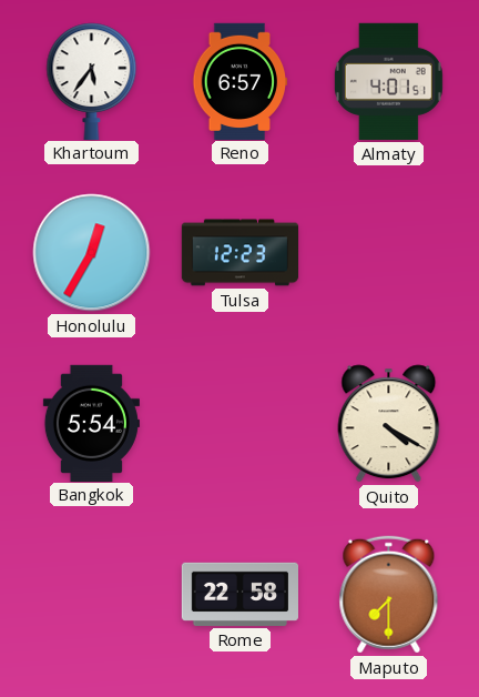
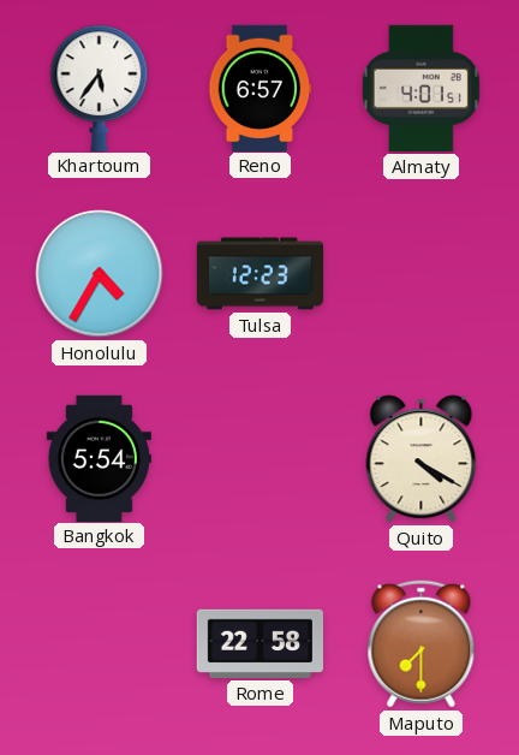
Honolulu: 12:35 -> 4:35 (100, 274)
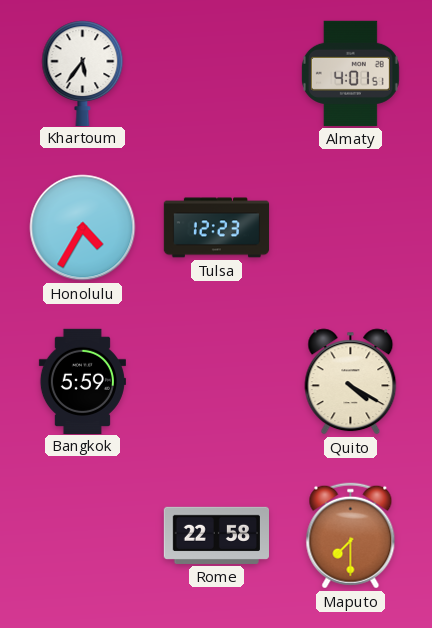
Reno: 6:57 -> none (261, 88)
Bangkok: 5:54 -> 5:59 (82, 381)
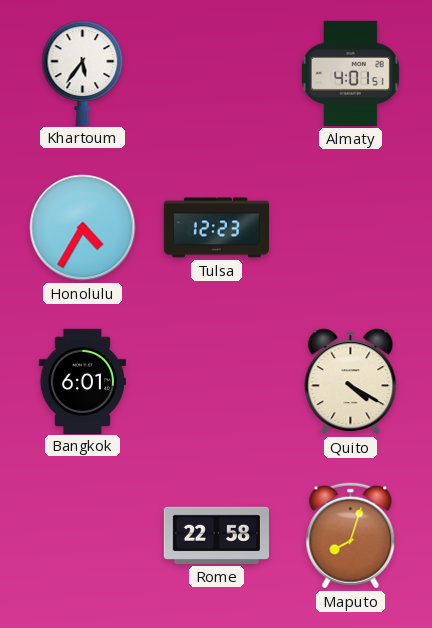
Bangkok: 5:59 -> 6:01 (82, 381)
Maputo: 7:30 -> 8:03 (351, 536)
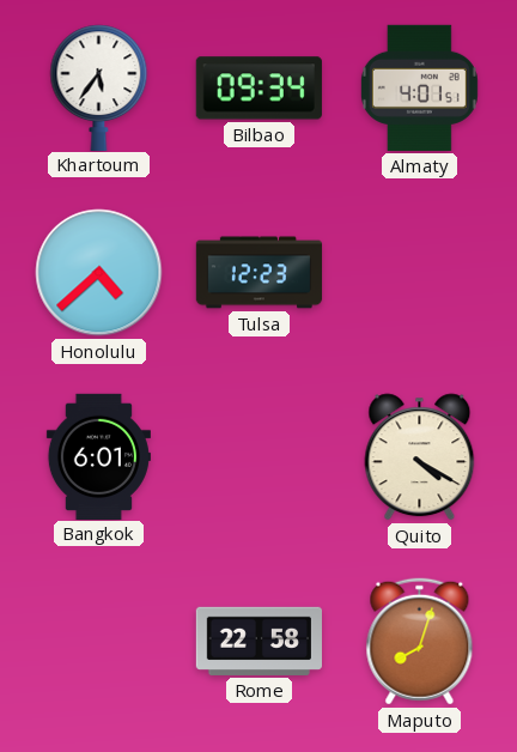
Bilbao: none -> 09:34 (258, 89)
Honolulu: 4:35 -> 4:38 (99, 273)
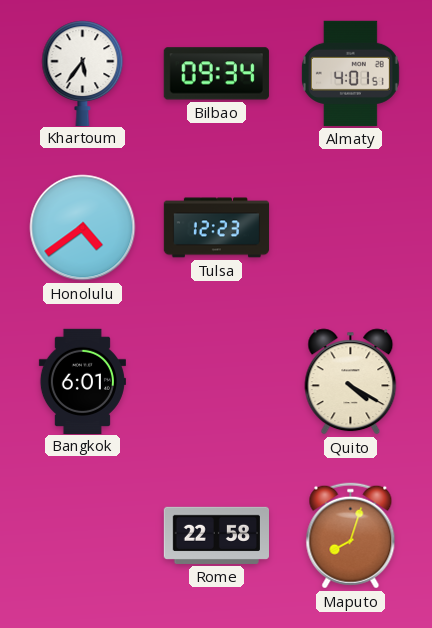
Honolulu: 4:38 -> 4:39 (83, 228)
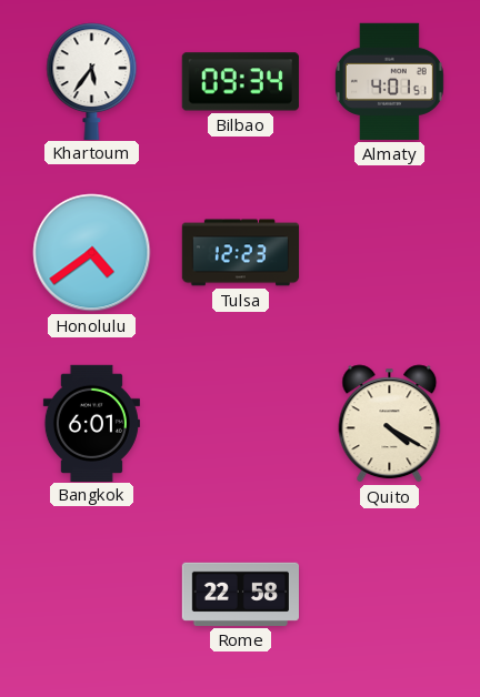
Maputo: 8:03 -> none (351, 536)
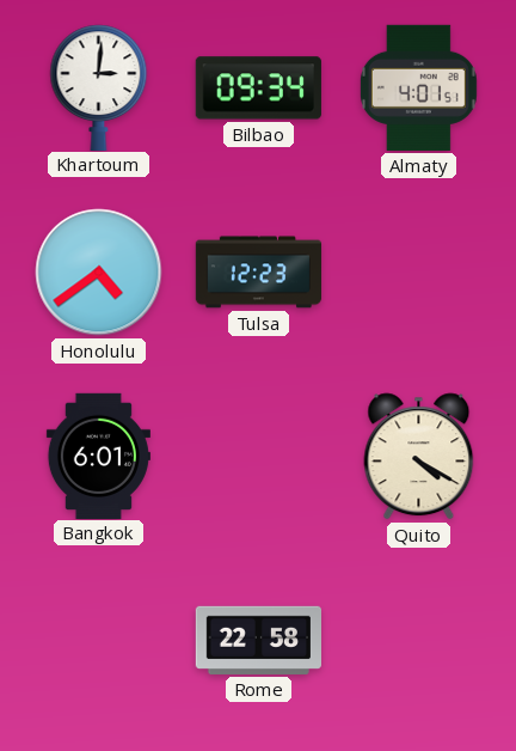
Khartoum: 5:36 -> 3:01 (99, 87)
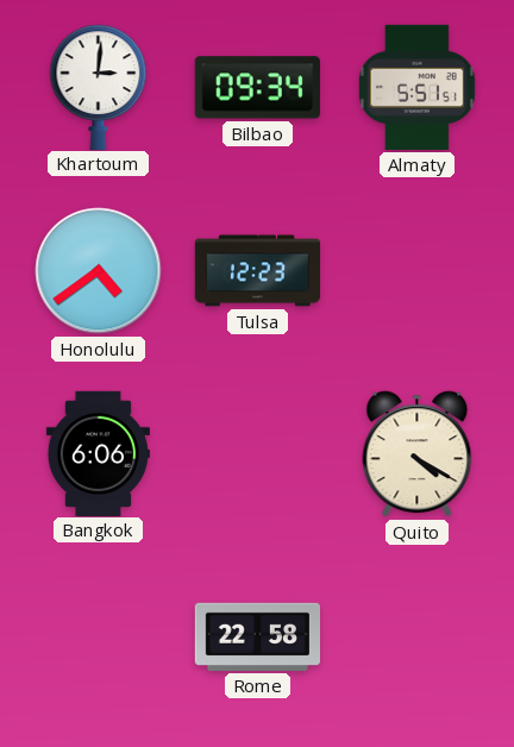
Almaty: 4:01 -> 5:51 (416, 87)
Bangkok: 6:01 -> 6:06 (98, 453)
